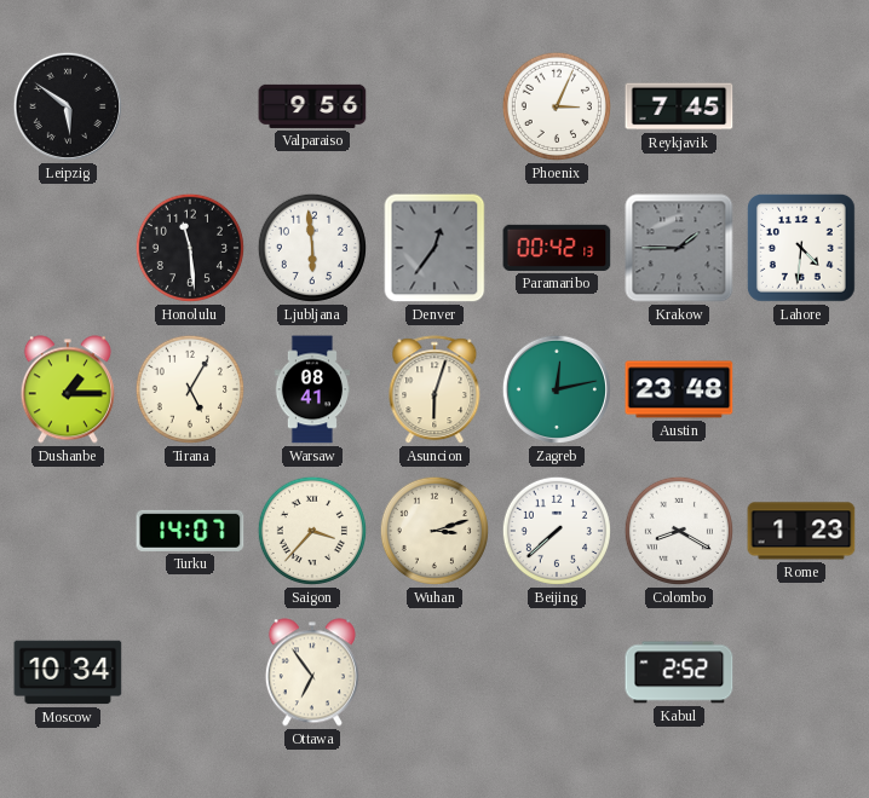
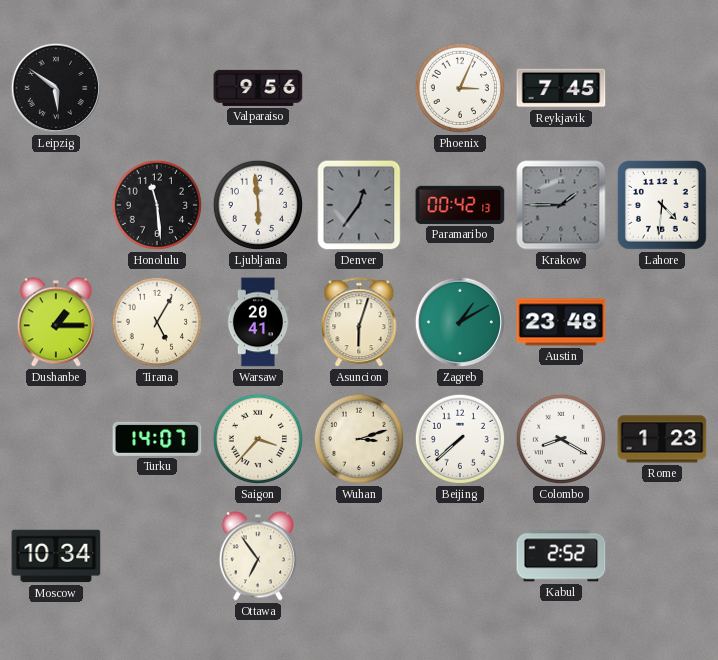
Warsaw: 08:41 -> 20:41 (258, 322)
Zagreb: 12:13 -> 1:10 (460, 322)
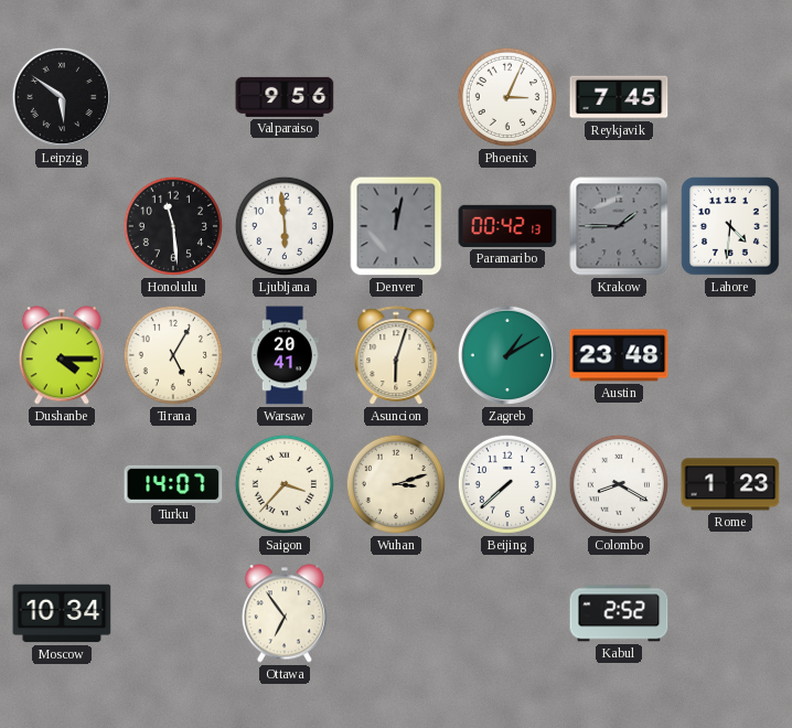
Denver: 12:36 -> 12:02 (396, 226)
Dushanbe: 1:15 -> 4:15 (62, 355)
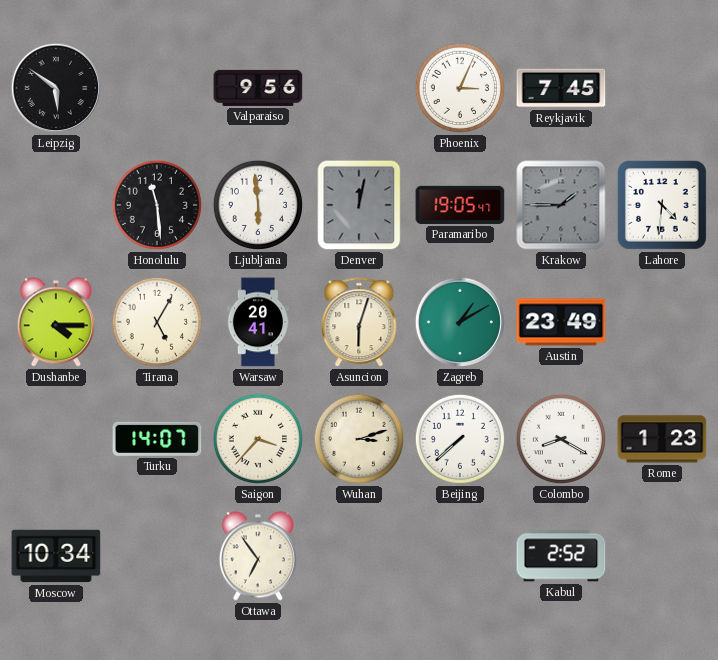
Paramaribo: 00:42 -> 19:05 (460, 205)
Austin: 23:48 -> 23:49 (561, 322)
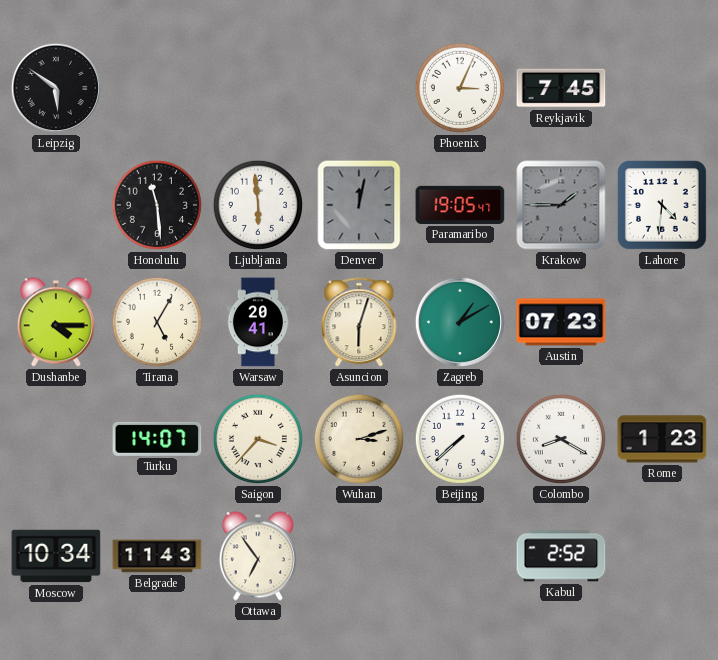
Valparaiso: 9:56 -> none (258, 88)
Austin: 23:49 -> 07:23 (561, 322)
Belgrade: none -> 11:43 (157, 556)
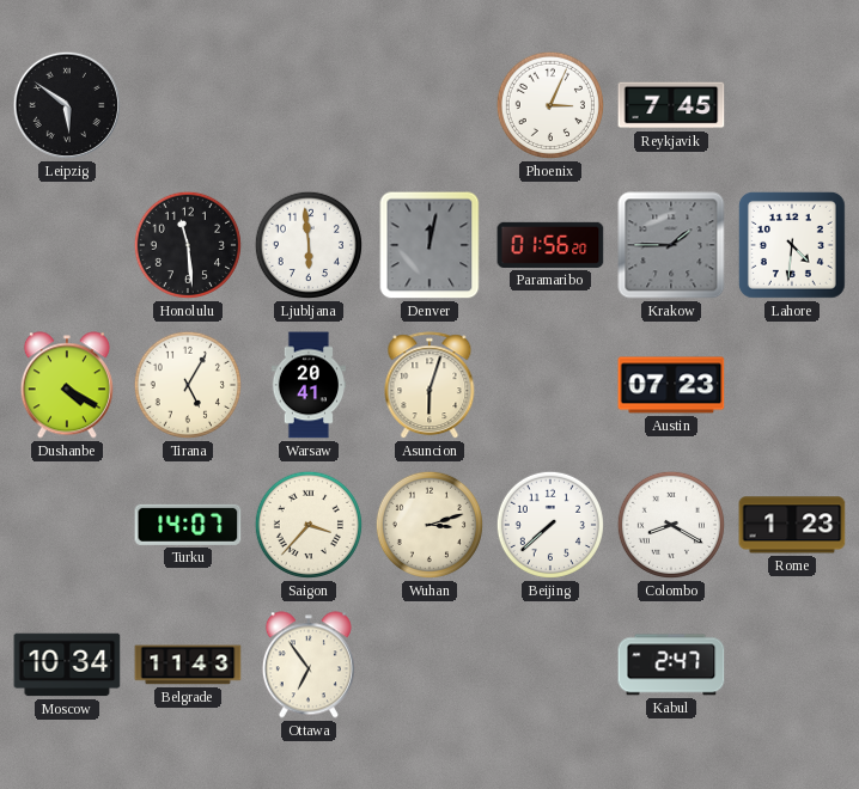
Paramaribo: 19:05 -> 01:56 (550, 245)
Dushanbe: 4:15 -> 4:20 (67, 385)
Zagreb: 1:10 -> none (460, 322)
Kabul: 2:52 -> 2:47 (671, 665)
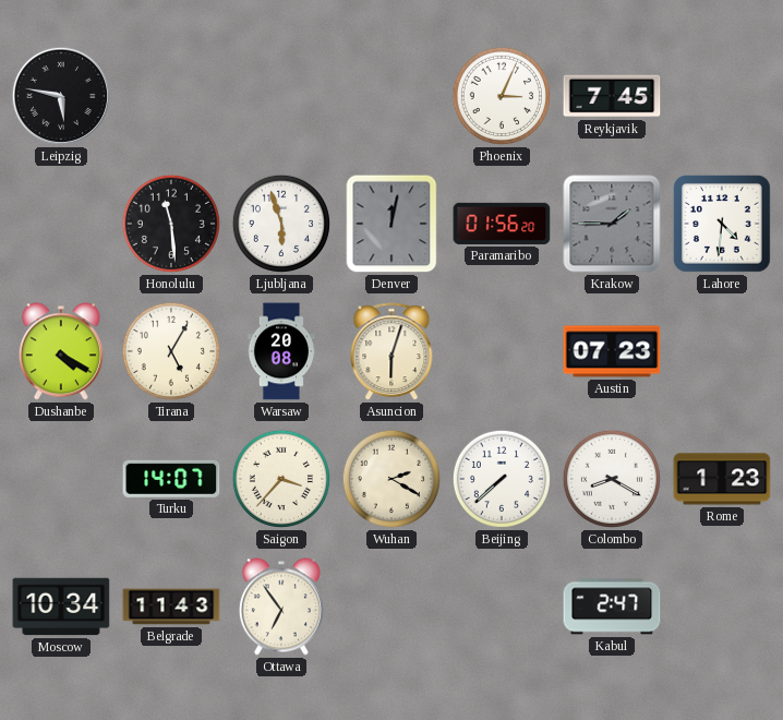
Leipzig: 5:51 -> 5:47 (61, 96)
Ljubljana: 5:59 -> 5:57 (281, 224)
Warsaw: 20:41 -> 20:08 (281, 351)
Wuhan: 3:12 -> 2:20 (391, 479)
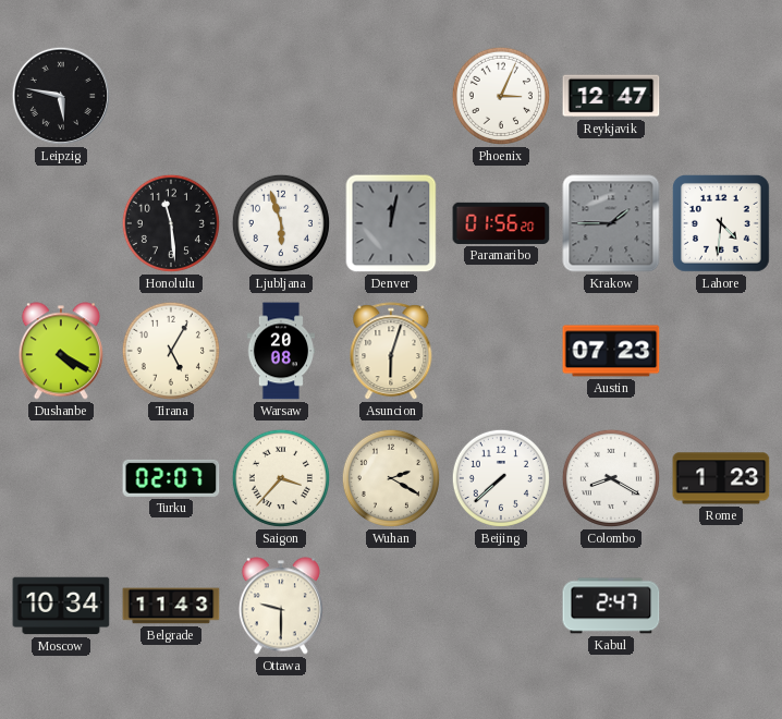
Reykjavik: 7:45 -> 12:47 (611, 96)
Turku: 14:07 -> 02:07 (171, 478)
Ottawa: 6:54 -> 9:30 (281, 606)
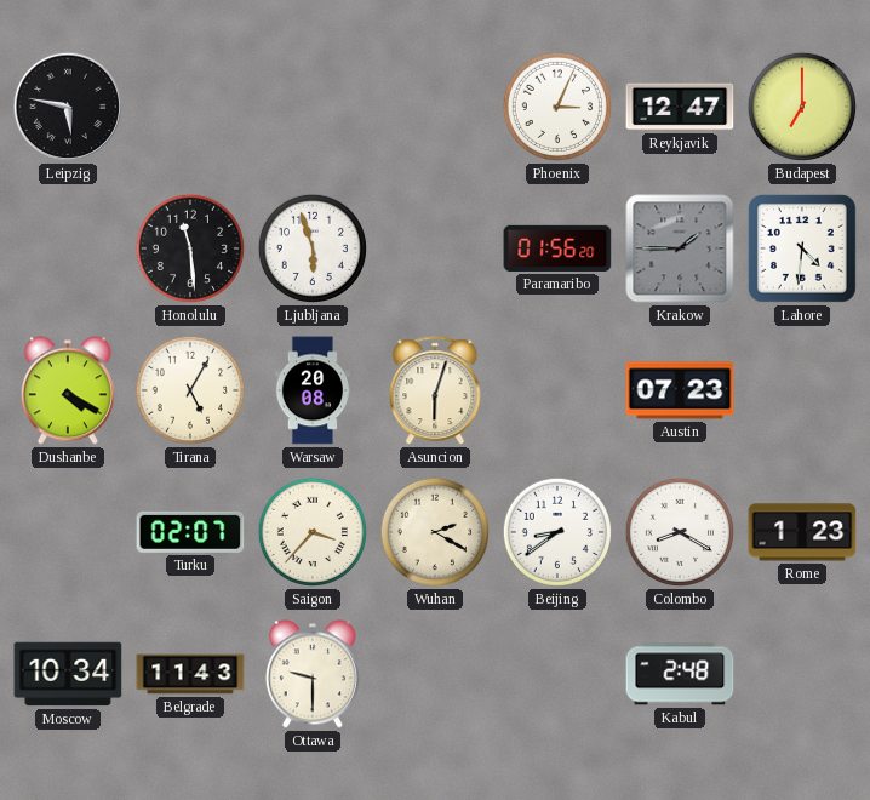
Budapest: none -> 7:00 (802, 107)
Denver: 12:02 -> none (391, 223)
Beijing: 7:38 -> 8:39 (557, 532)
Kabul: 2:47 -> 2:48 (680, 674)
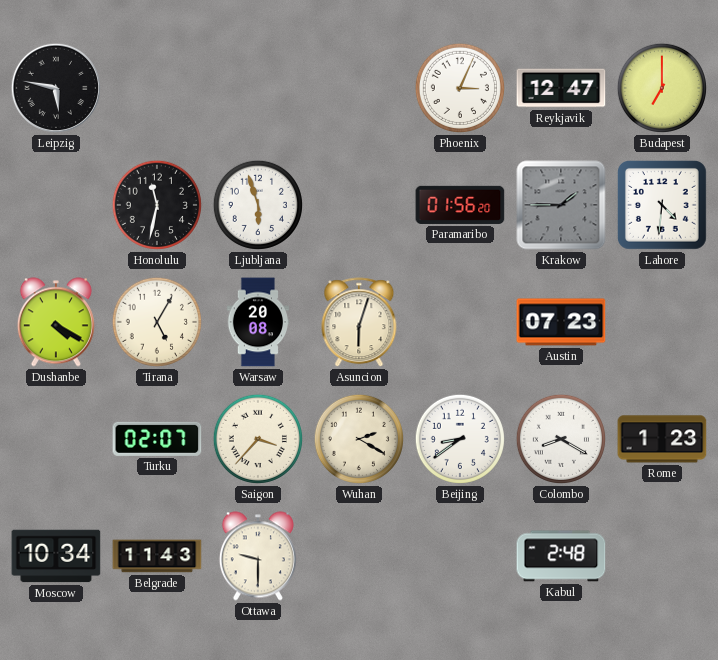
Honolulu: 11:29 -> 11:32 (157, 205)
